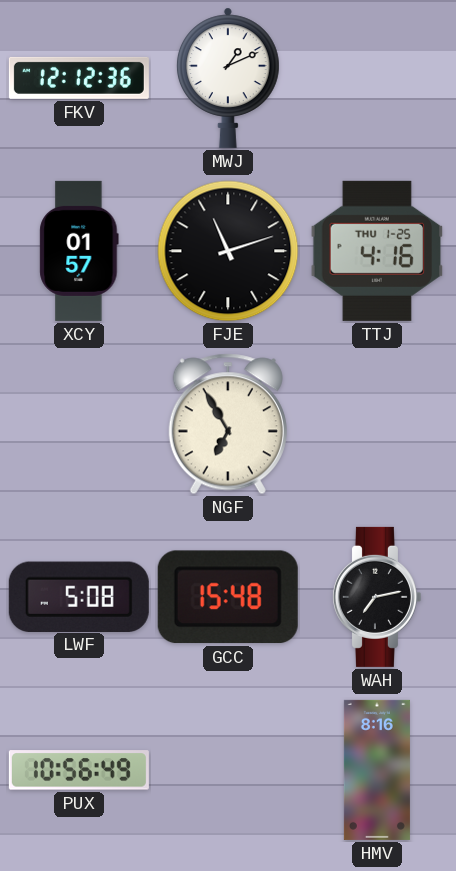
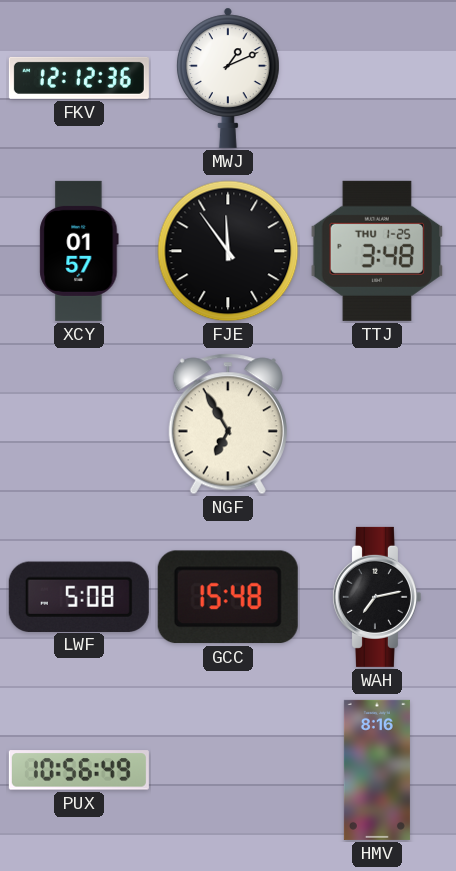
FJE: 11:12 -> 11:54 (228, 251)
TTJ: 4:16 -> 3:48 (377, 251)
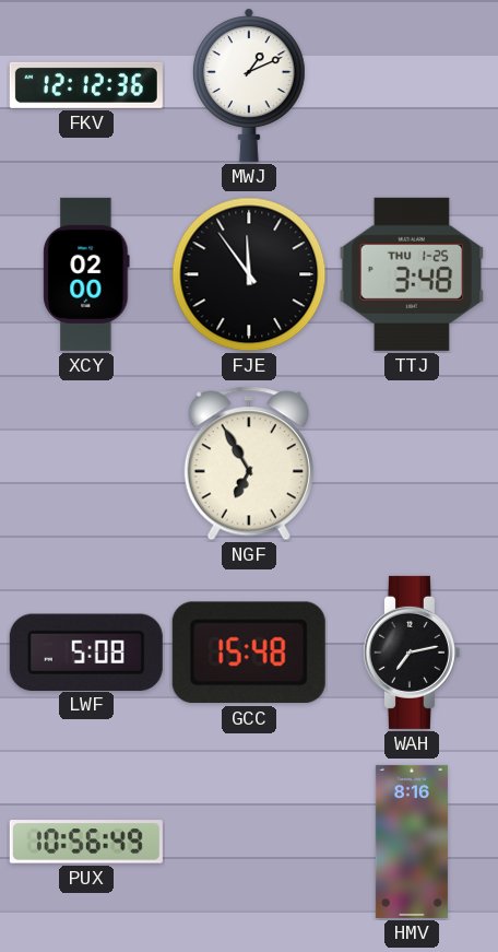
XCY: 01:57 -> 02:00 (86, 274)
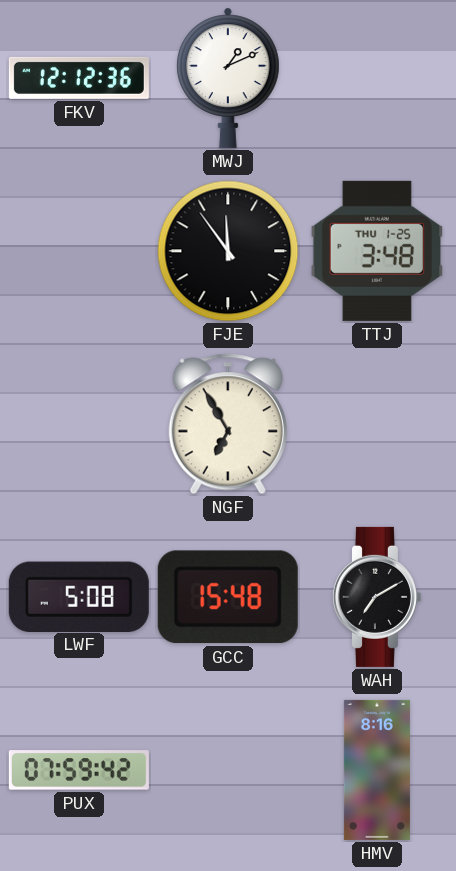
XCY: 02:00 -> none (86, 274)
WAH: 7:13 -> 7:10 (376, 597)
PUX: 10:56 -> 07:59 (79, 770)
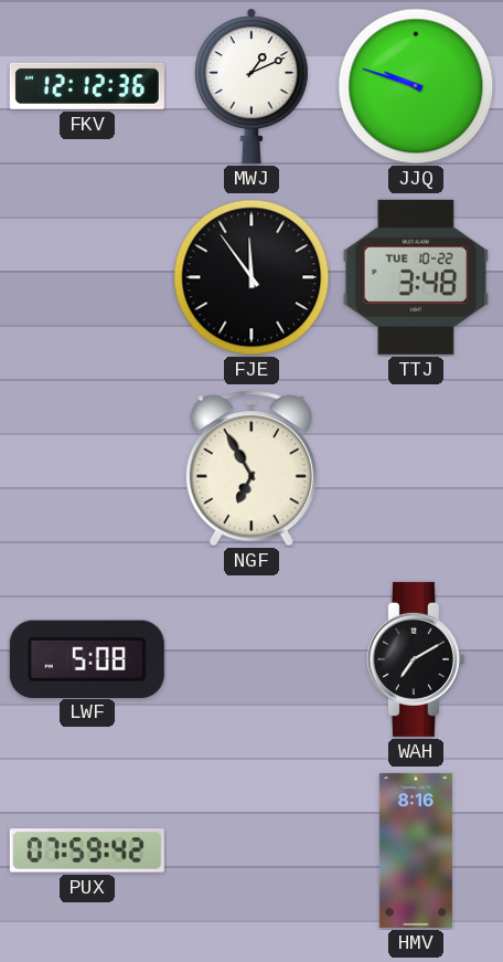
JJQ: none -> 9:48 (416, 86)
TTJ date: THU 1-25 -> TUE 10-22 (416, 277)
GCC: 15:48 -> none (228, 597)
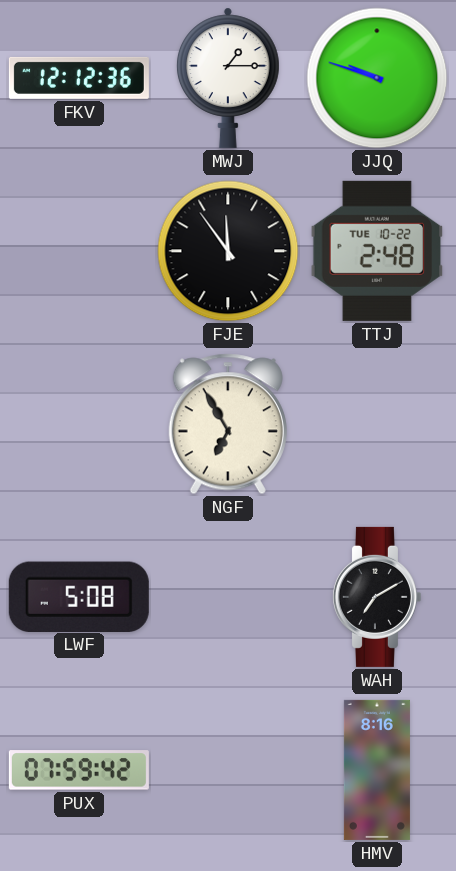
MWJ: 1:11 -> 1:15 (229, 78)
TTJ: 3:48 -> 2:48 (377, 251)
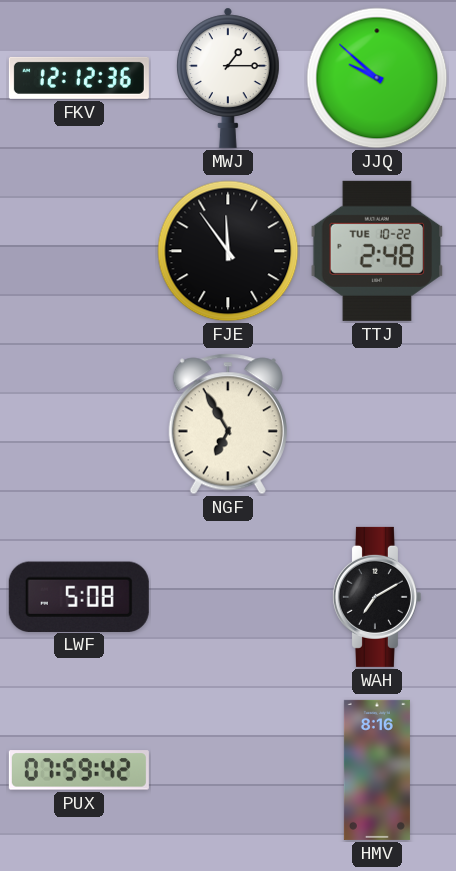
JJQ: 9:48 -> 9:52 (377, 78)
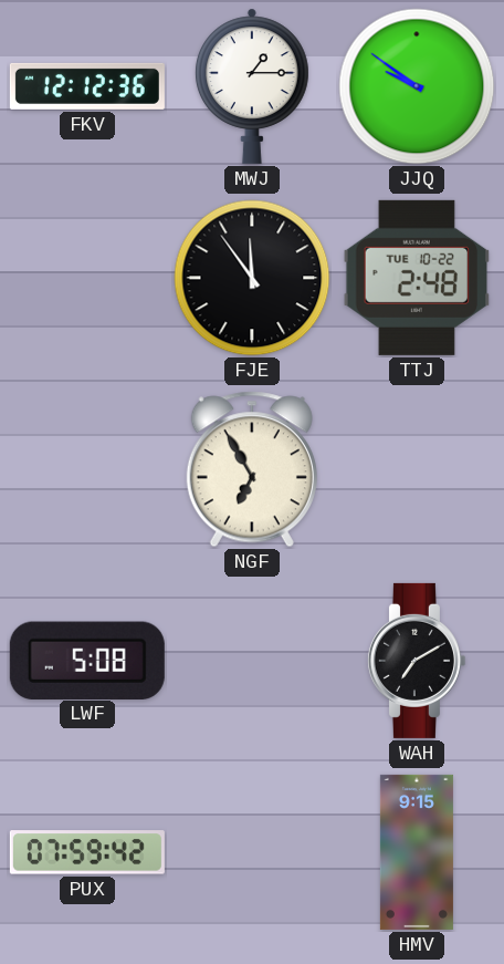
JJQ: 9:52 -> 9:51 (417, 86)
HMV: 8:16 -> 9:15 (417, 852)
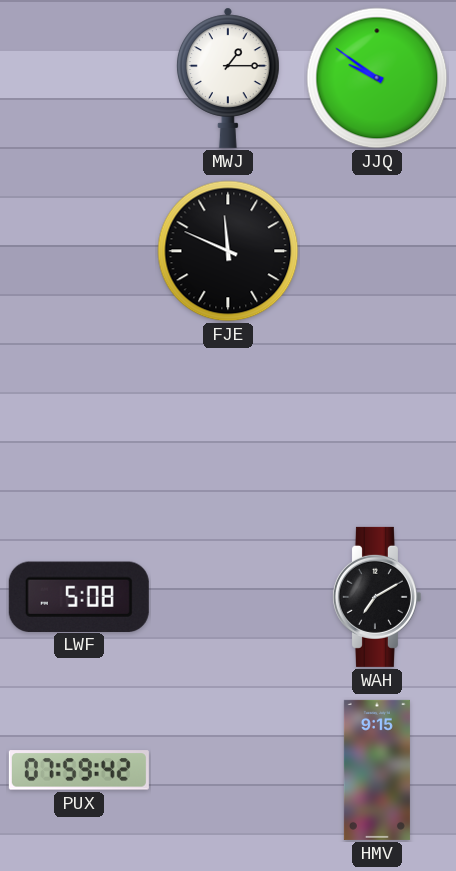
FKV: 12:12 -> none (87, 86)
FJE: 11:54 -> 11:49 (228, 251)
TTJ: 2:48 -> none (417, 278)
NGF: 6:55 -> none (252, 469)
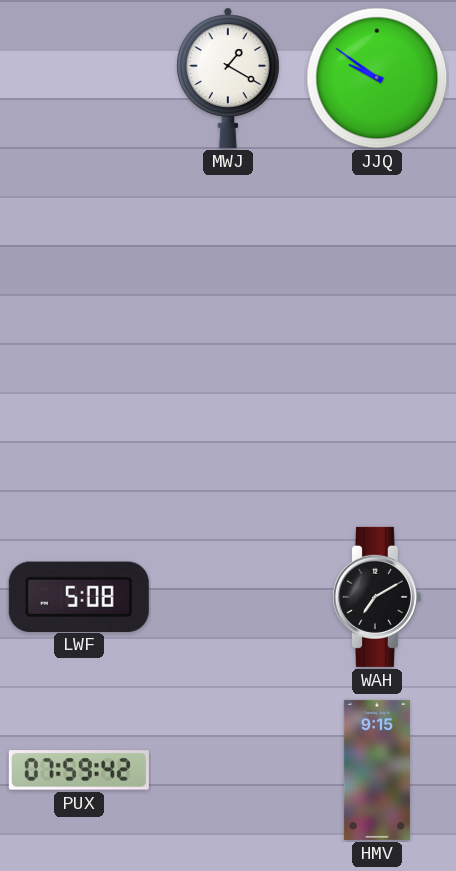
MWJ: 1:15 -> 1:20 (229, 78)
FJE: 11:49 -> none (228, 251)
